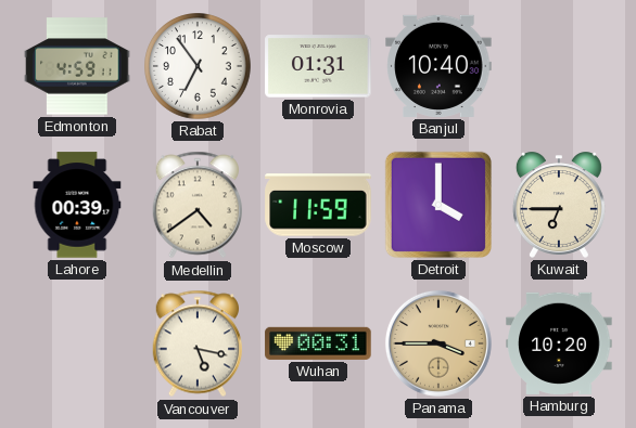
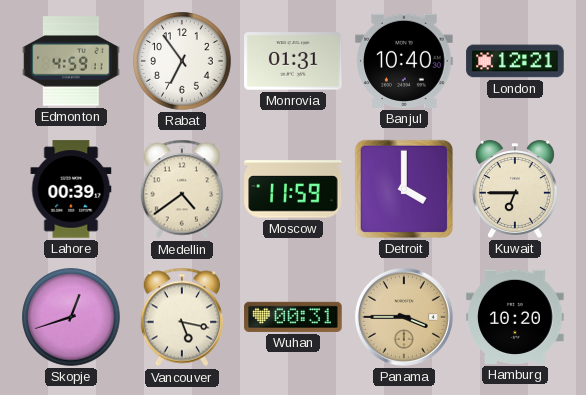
London: none -> 12:21 (515, 61)
Skopje: none -> 12:42 (71, 317)
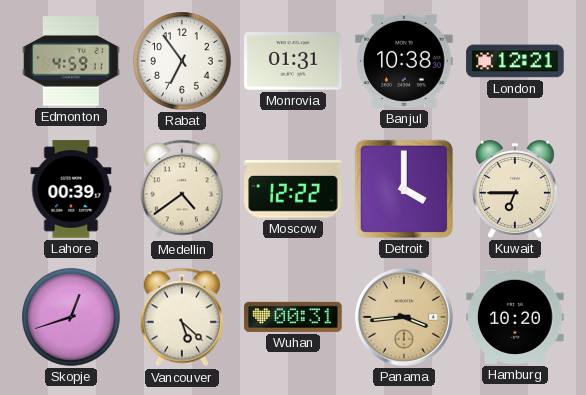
Banjul: 10:40 -> 10:38 (404, 61)
Moscow: 11:59 -> 12:22 (293, 189)
Vancouver: 5:17 -> 5:22 (181, 317)
Panama: 3:45 -> 3:44 (404, 317)
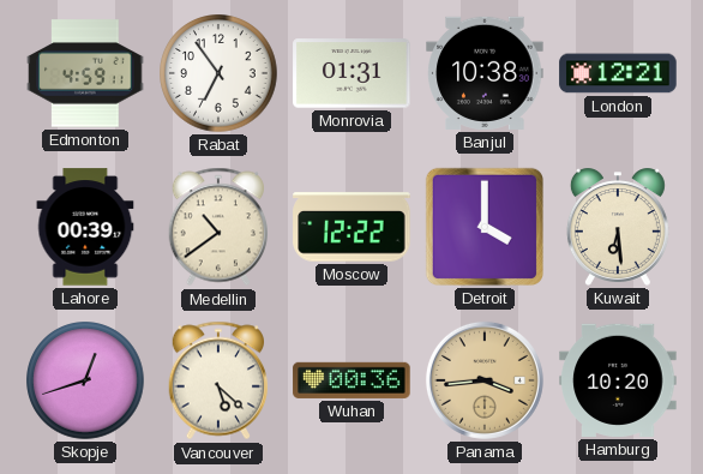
Medellin: 4:39 -> 10:39 (217, 227)
Kuwait: 6:45 -> 6:29 (618, 227)
Wuhan: 00:31 -> 00:36 (351, 380)
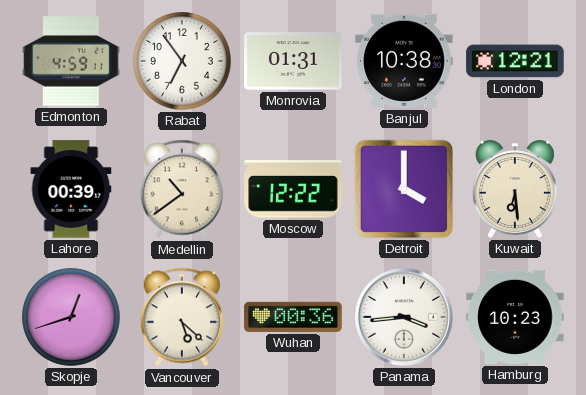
Panama dial: champagne -> white (404, 317)
Hamburg: 10:20 -> 10:23 (515, 317)
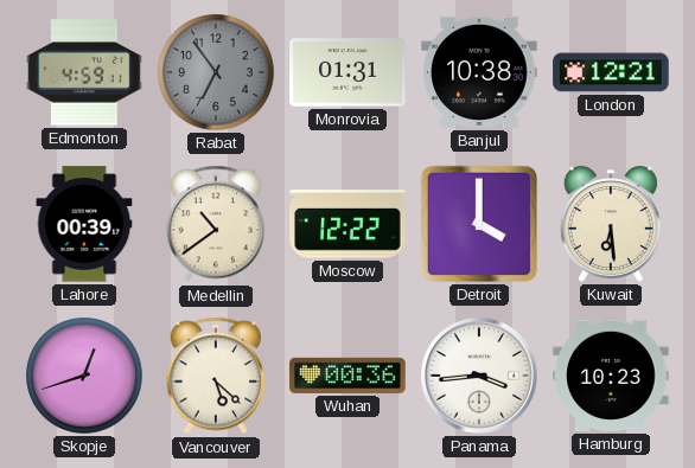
Rabat dial: white -> grey (216, 72)
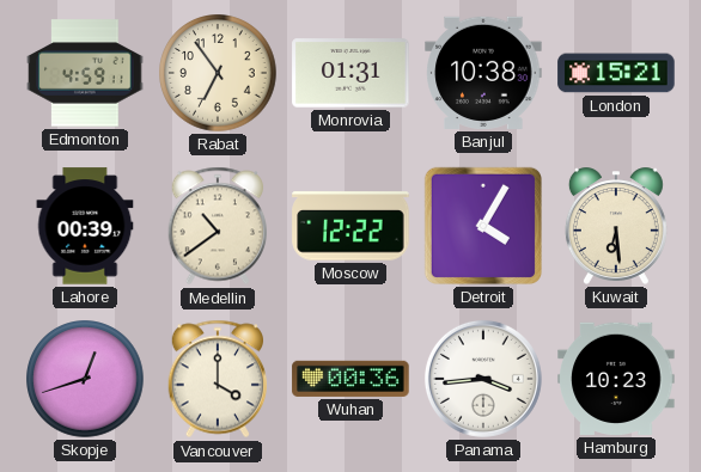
Rabat dial: grey -> cream (218, 73)
London: 12:21 -> 15:21 (616, 73)
Detroit: 4:00 -> 4:05 (483, 226)
Vancouver: 5:22 -> 4:00 (217, 379)
